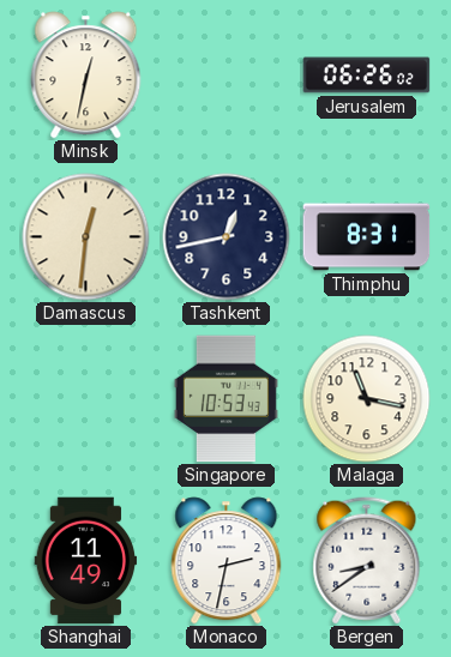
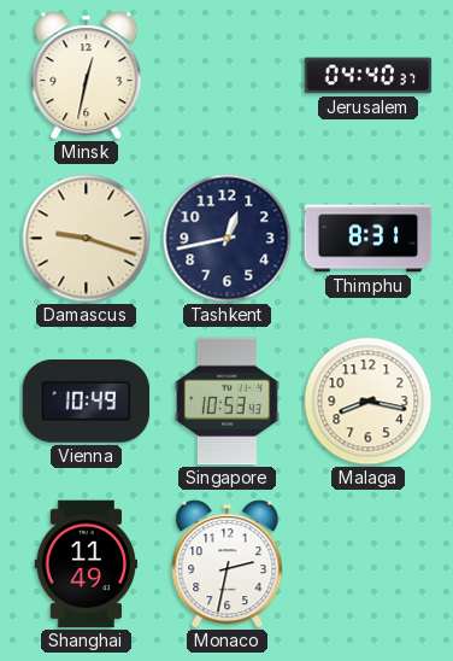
Jerusalem: 06:26 -> 04:40 (369, 76)
Damascus: 12:31 -> 9:18 (87, 239)
Vienna: none -> 10:49 (87, 402)
Malaga: 11:17 -> 8:17 (369, 402)
Bergen: 8:39 -> none (367, 561)
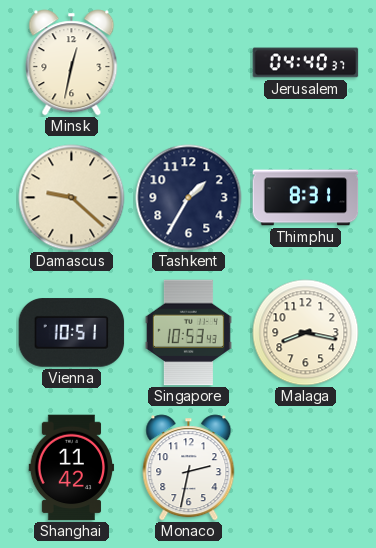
Damascus: 9:18 -> 9:22 (72, 198)
Tashkent: 12:43 -> 1:35 (189, 198)
Vienna: 10:49 -> 10:51 (72, 333)
Shanghai: 11:49 -> 11:42 (72, 468)
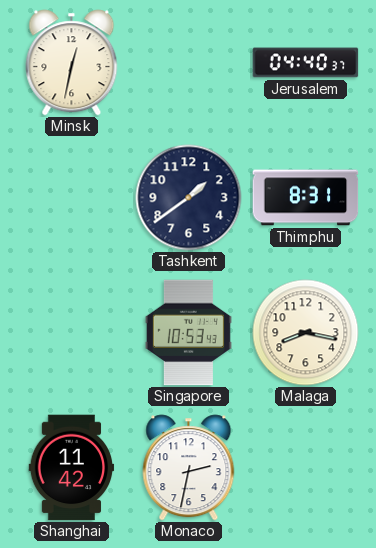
Damascus: 9:22 -> none (72, 198)
Tashkent: 1:35 -> 1:39 (189, 198)
Vienna: 10:51 -> none (72, 333)
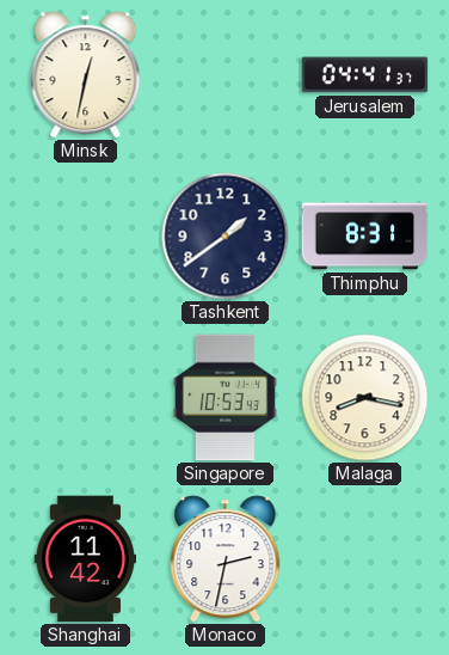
Jerusalem: 04:40 -> 04:41 (365, 75)
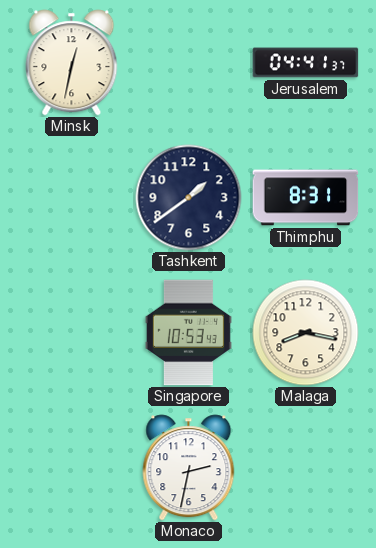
Shanghai: 11:42 -> none (86, 559)
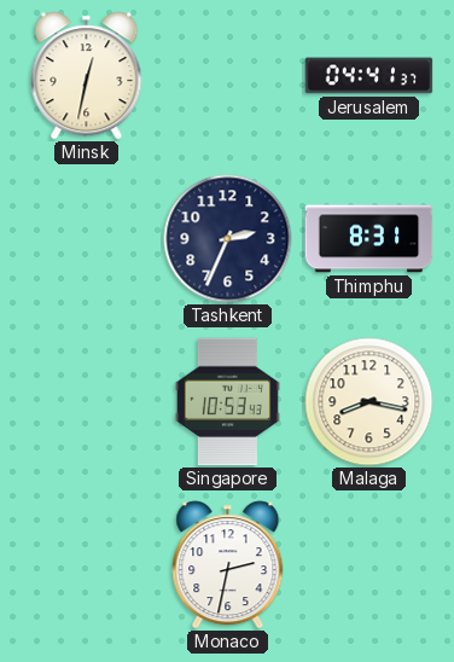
Tashkent: 1:39 -> 2:34 (228, 239)
